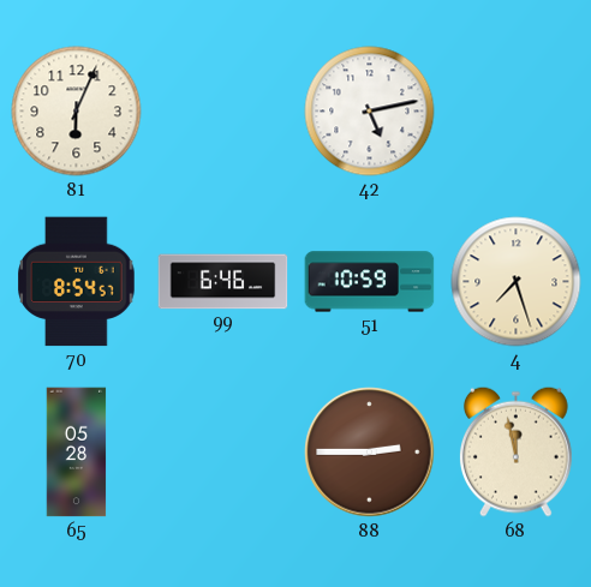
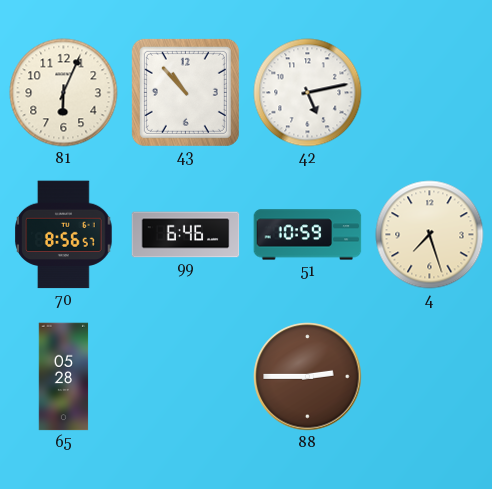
43: none -> 10:53 (185, 92)
70: 8:54 -> 8:56 (64, 235)
68: 11:58 -> none (515, 451)
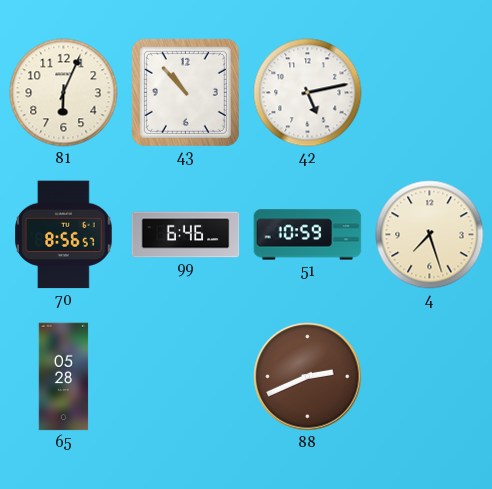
88: 2:45 -> 2:41 (308, 377)
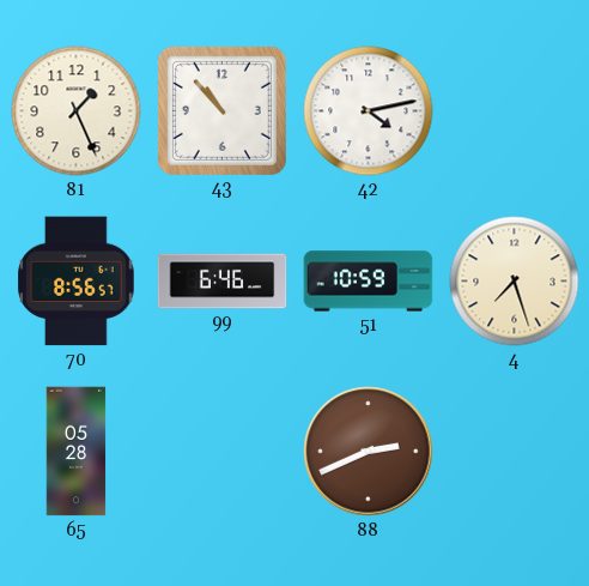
81: 6:04 -> 1:26 (77, 111)
42: 5:13 -> 4:13 (369, 111)
